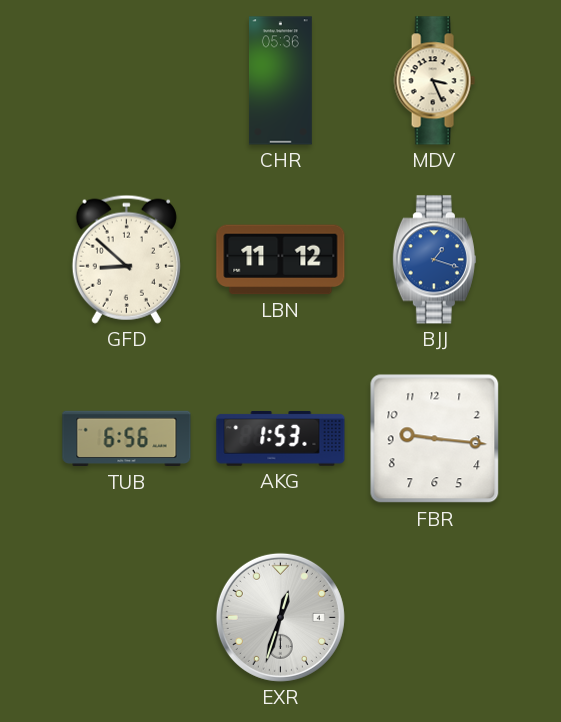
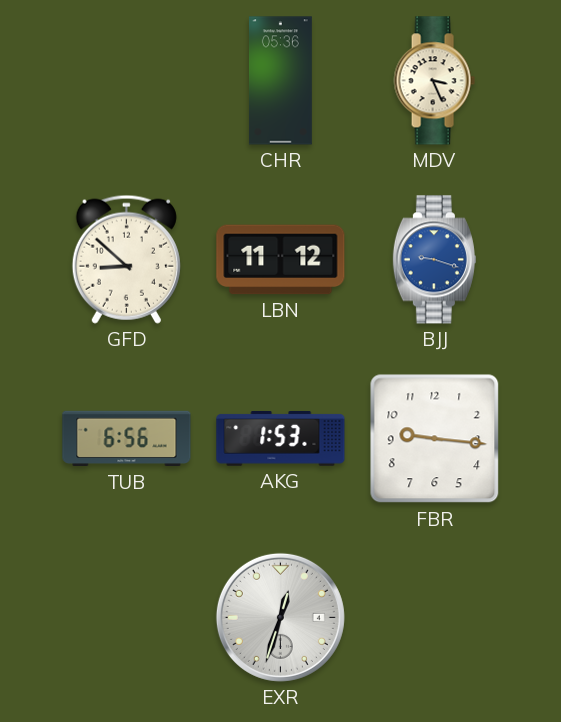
BJJ: 1:18 -> 9:18 (434, 260)
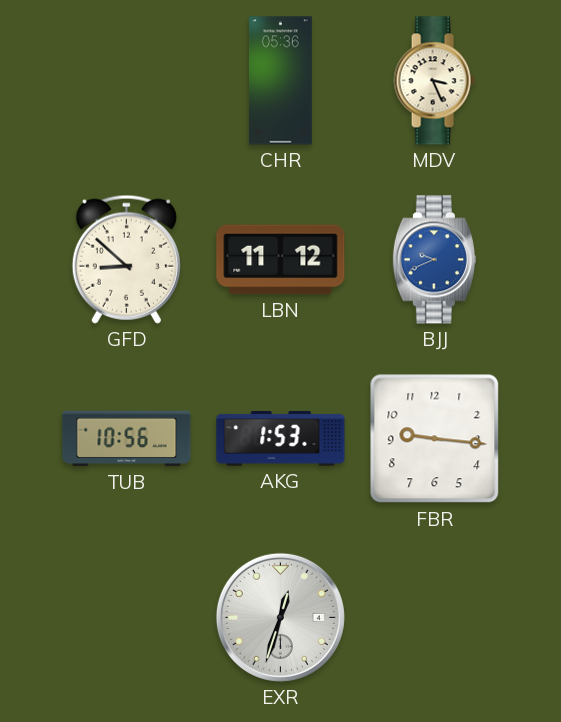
BJJ: 9:18 -> 9:41 (434, 260)
TUB: 6:56 -> 10:56 (127, 439)
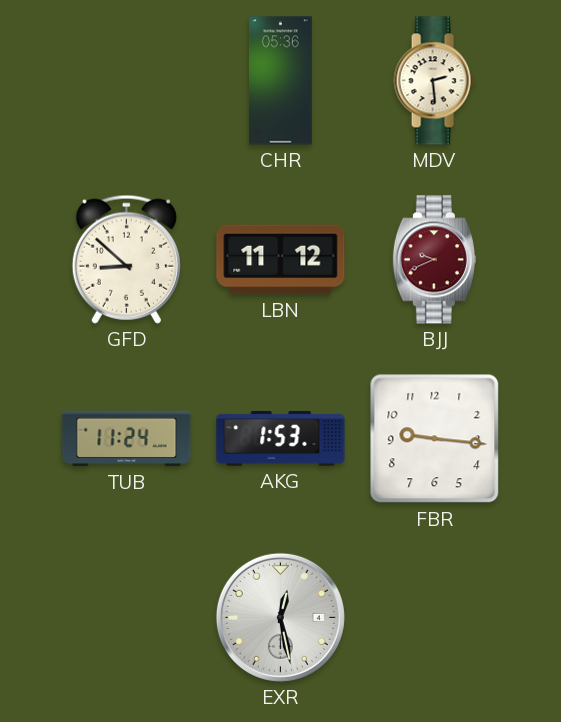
MDV: 3:26 -> 2:29 (434, 81)
BJJ dial: blue -> burgundy (434, 260)
TUB: 10:56 -> 11:24 (127, 439)
EXR: 12:33 -> 12:28 (280, 617)
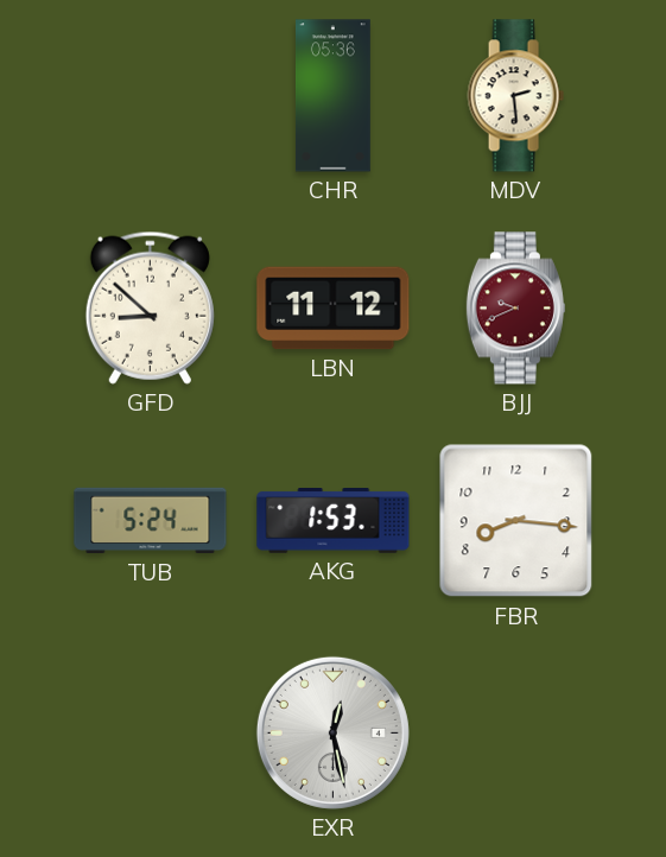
TUB: 11:24 -> 5:24 (151, 521)
FBR: 9:16 -> 8:16 (516, 521)
